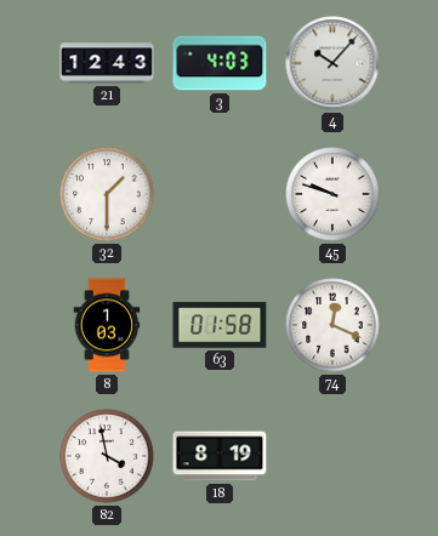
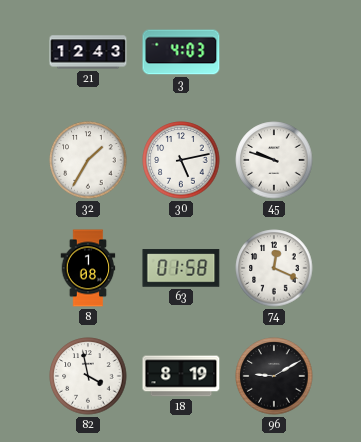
4: 10:07 -> none (332, 63)
32: 1:30 -> 1:35 (88, 160)
30: none -> 5:13 (181, 160)
8: 1:03 -> 1:08 (88, 268)
96: none -> 9:10 (274, 376)
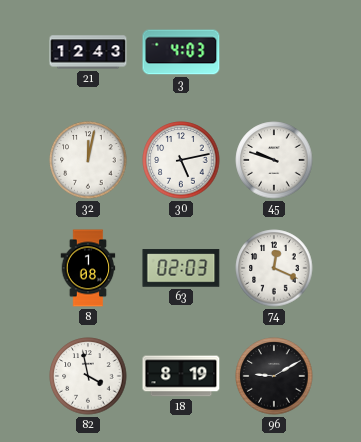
32: 1:35 -> 12:02 (88, 160)
63: 01:58 -> 02:03 (181, 268)
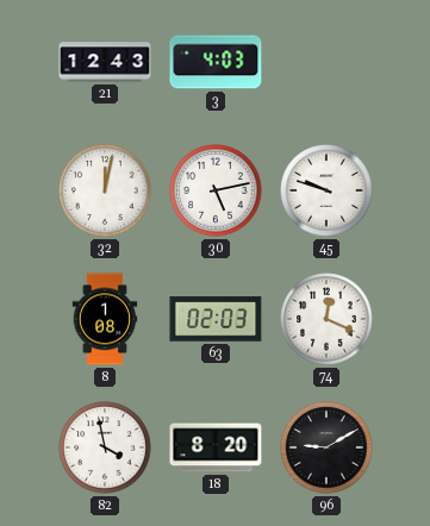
18: 8:19 -> 8:20 (216, 447)
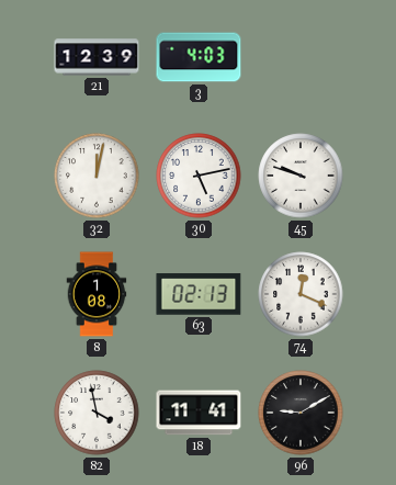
21: 12:43 -> 12:39 (97, 57)
63: 02:03 -> 02:13 (199, 294)
18: 8:20 -> 11:41 (199, 413)
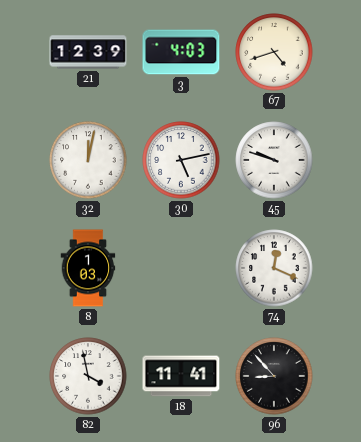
67: none -> 4:42 (274, 52)
8: 1:08 -> 1:03 (88, 268)
63: 02:13 -> none (199, 294)
96: 9:10 -> 8:53 (274, 376)
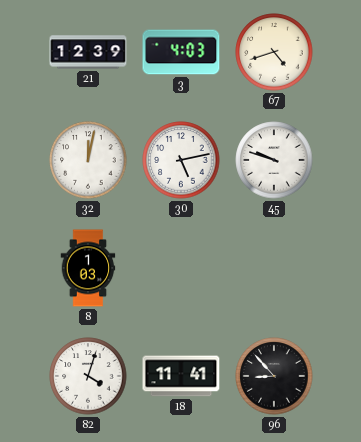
74: 12:19 -> none (274, 268)
82: 3:58 -> 4:03 (88, 376)
